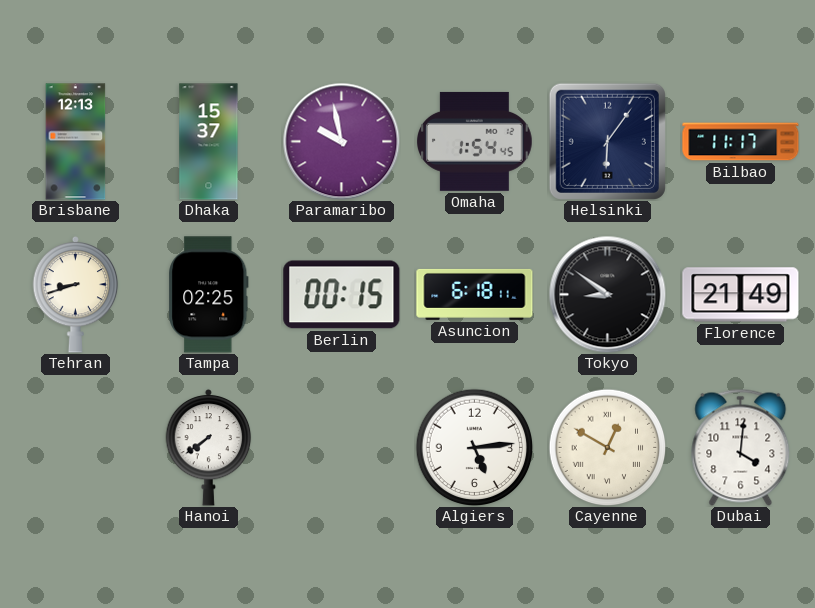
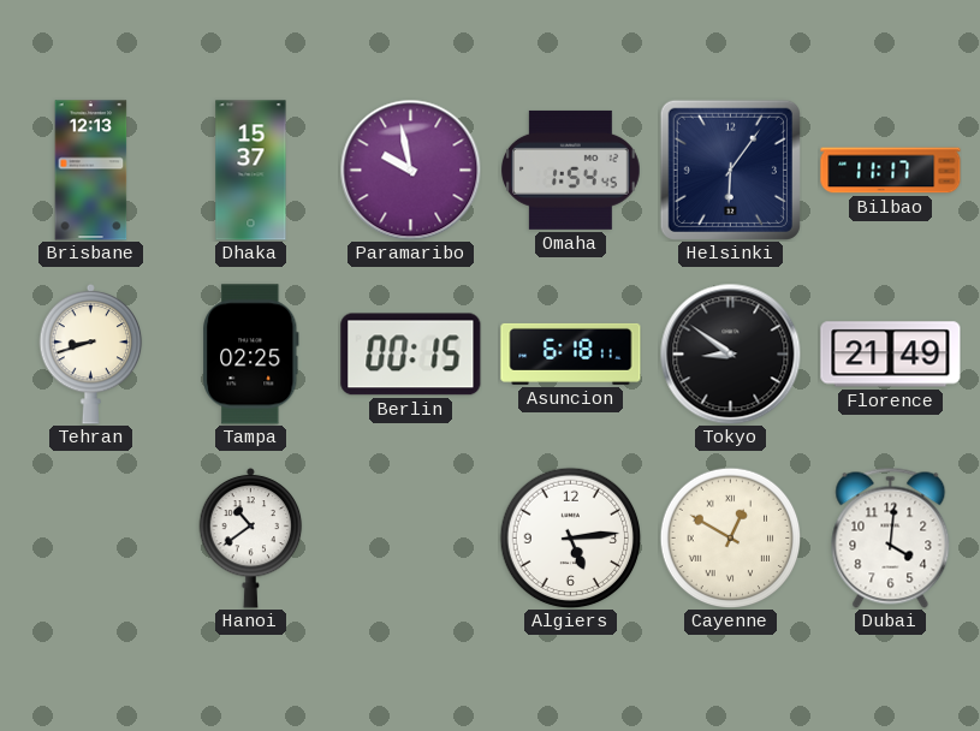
Hanoi: 7:39 -> 10:39 (251, 537)
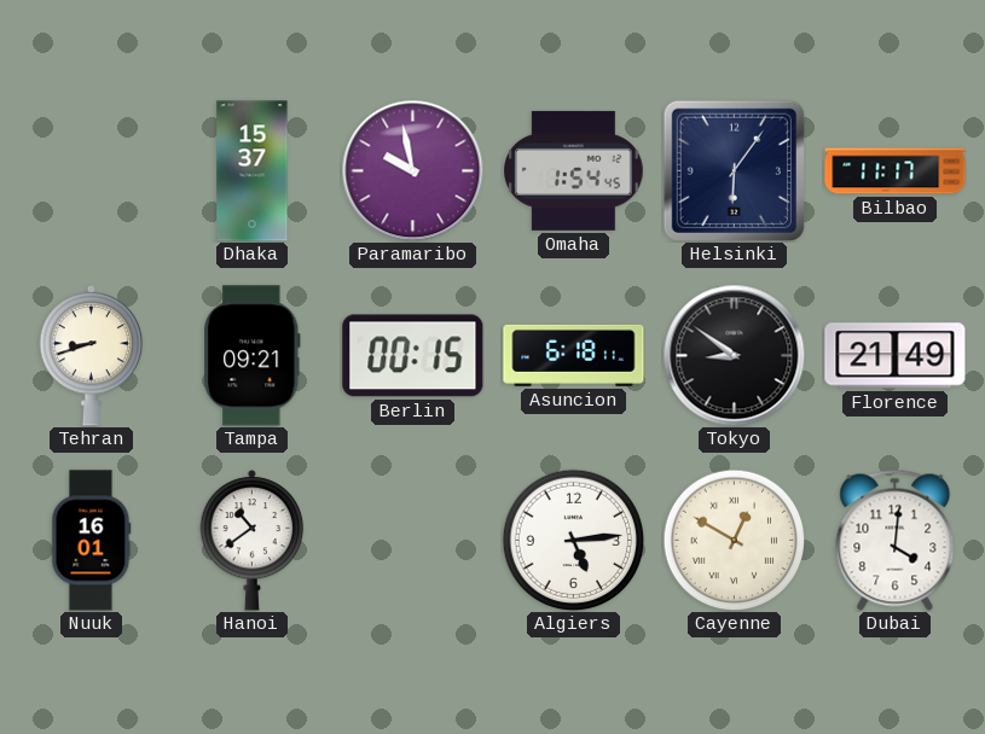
Brisbane: 12:13 -> none (91, 171)
Tampa: 02:25 -> 09:21 (253, 356)
Nuuk: none -> 16:01 (92, 541)
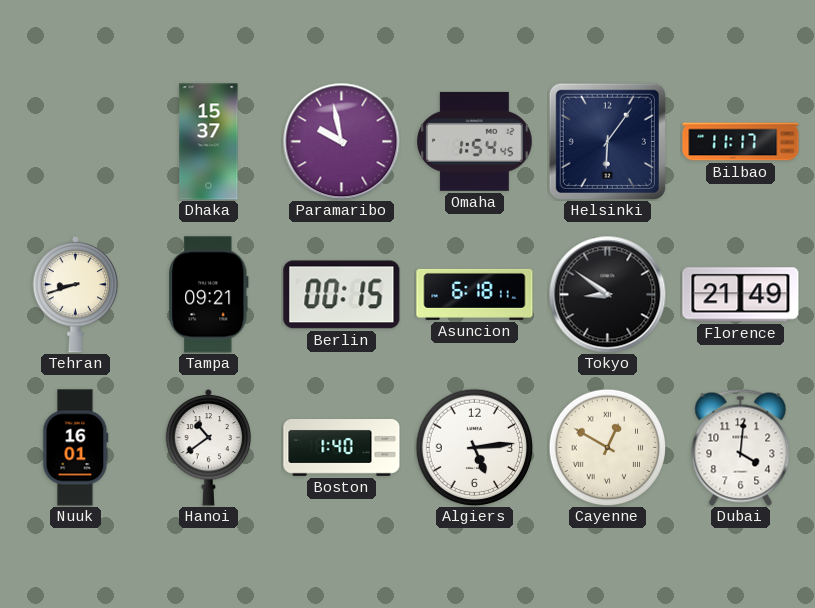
Boston: none -> 1:40 (342, 448)
